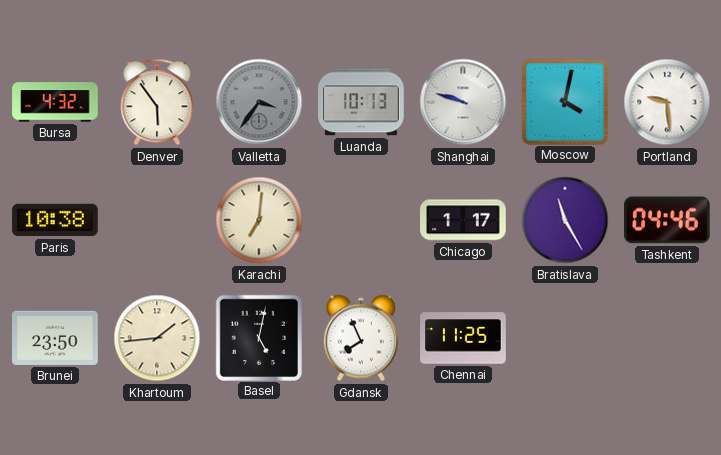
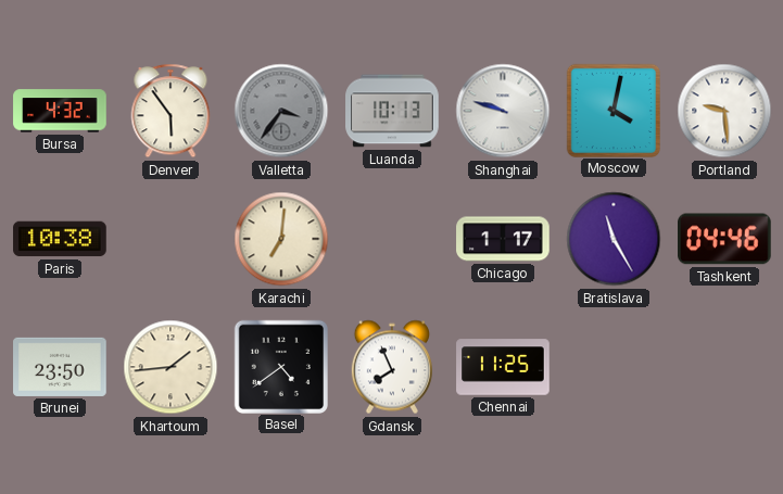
Basel: 5:02 -> 4:39 (280, 366)
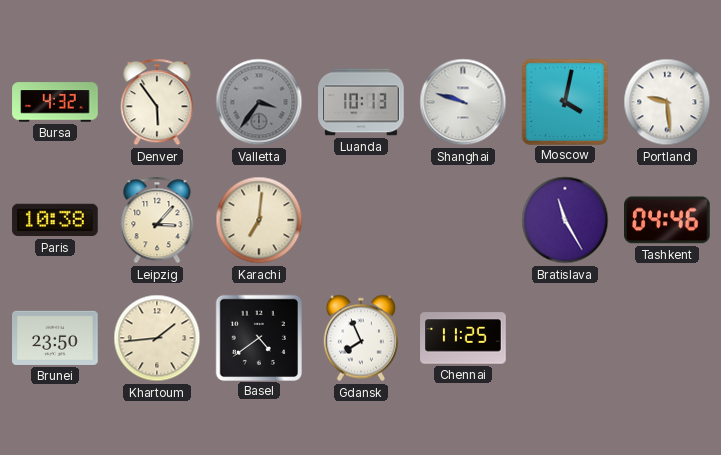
Leipzig: none -> 3:07 (157, 220)
Chicago: 1:17 -> none (503, 239)
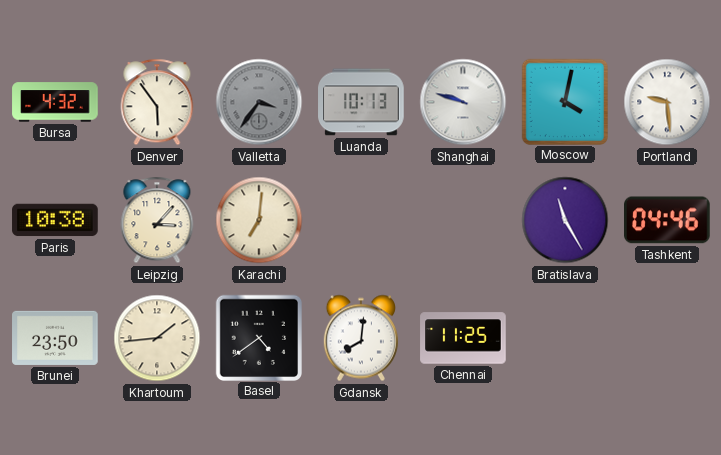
Gdansk: 7:56 -> 8:01 (361, 338)
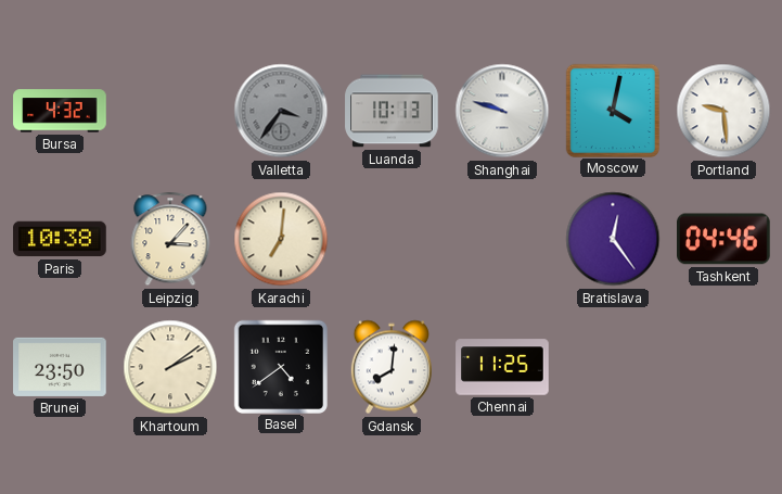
Denver: 5:54 -> none (157, 102)
Bratislava: 11:25 -> 12:24 (613, 239)
Khartoum: 1:44 -> 2:09 (170, 367)
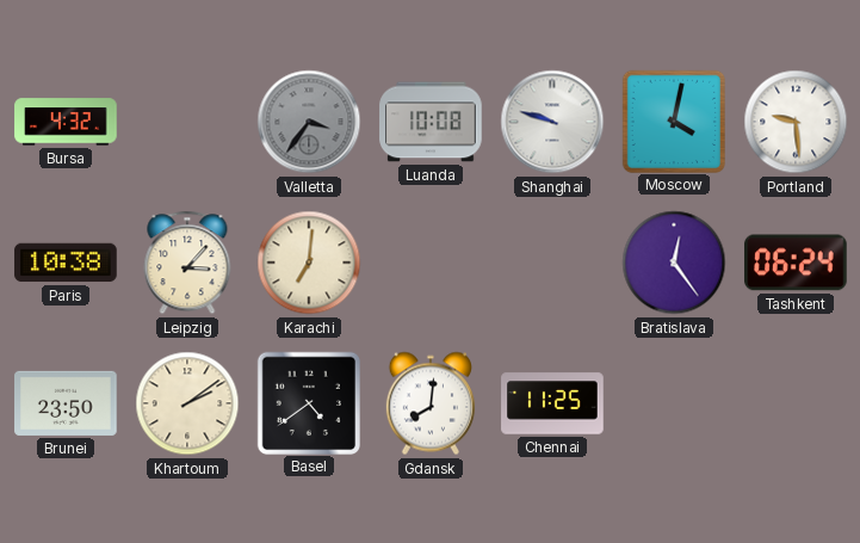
Luanda: 10:13 -> 10:08 (431, 122)
Tashkent: 04:46 -> 06:24 (797, 263)
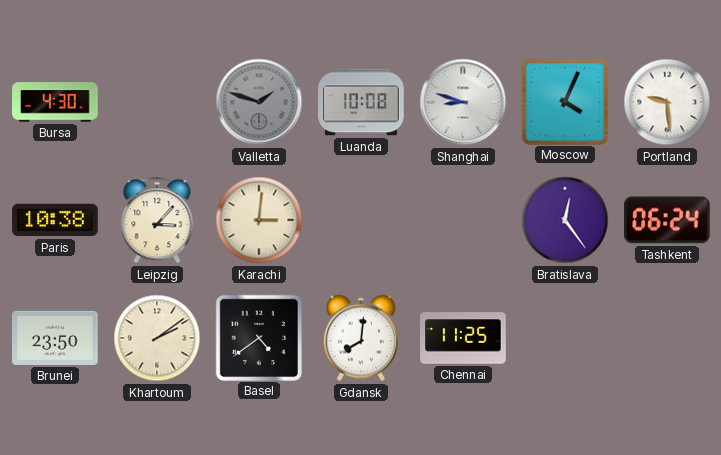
Bursa: 4:32 -> 4:30 (55, 102)
Valletta: 3:36 -> 1:48 (259, 102)
Shanghai: 9:48 -> 8:48 (463, 102)
Moscow: 4:02 -> 4:04 (564, 101)
Karachi: 7:01 -> 3:01 (259, 220)
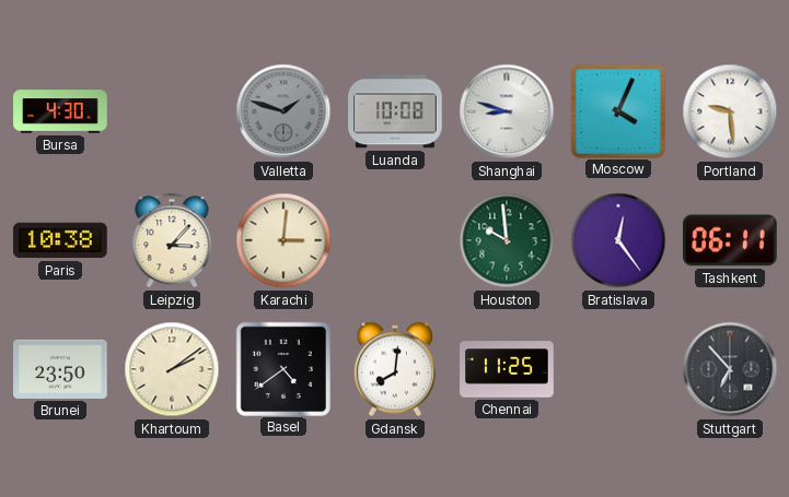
Houston: none -> 9:59 (507, 240)
Tashkent: 06:24 -> 06:11 (731, 240)
Stuttgart: none -> 6:53 (730, 369)
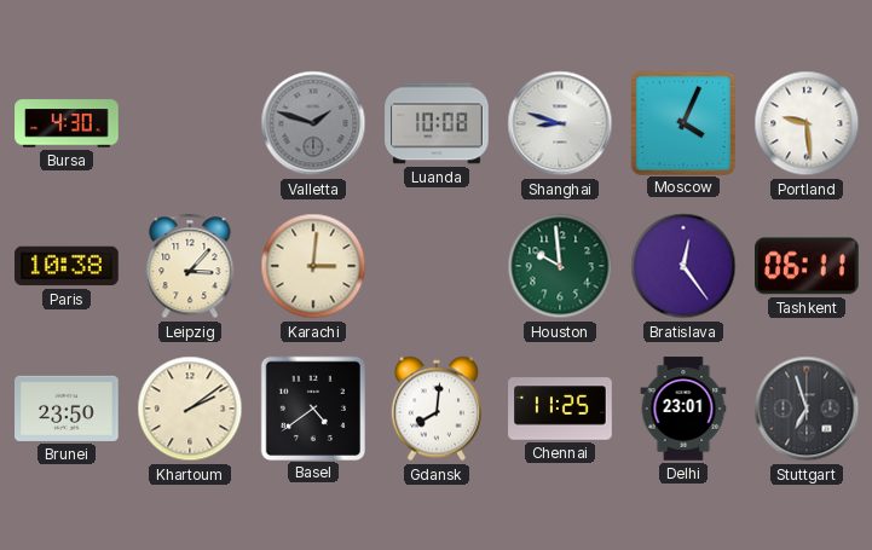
Delhi: none -> 23:01 (683, 409)
Stuttgart: 6:53 -> 6:57 (807, 409)
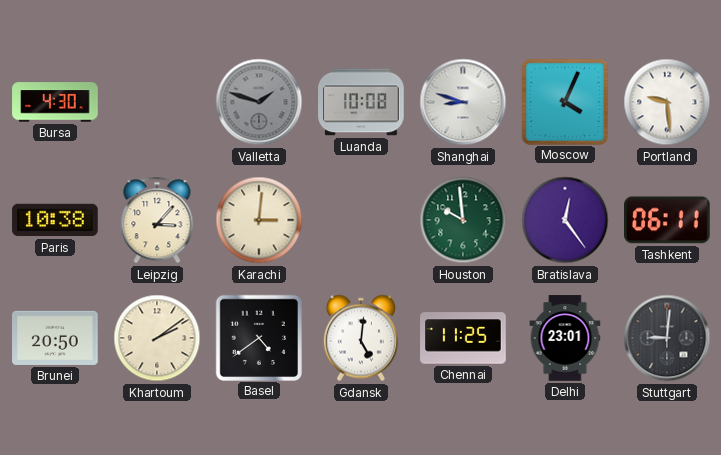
Brunei: 23:50 -> 20:50 (55, 338)
Gdansk: 8:01 -> 5:01 (361, 338)
Stuttgart: 6:57 -> 9:01 (667, 338)
